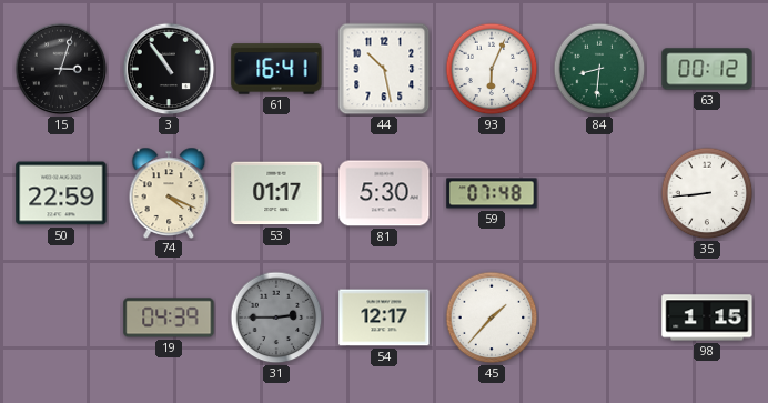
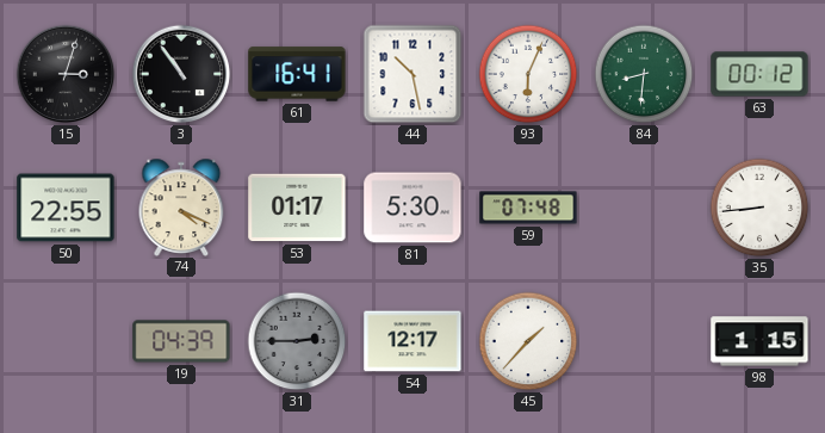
50: 22:59 -> 22:55 (66, 208)
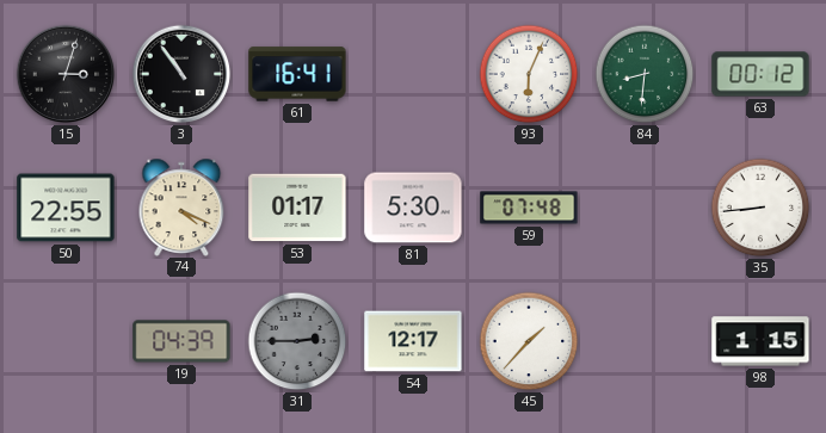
44: 10:28 -> none (412, 74)
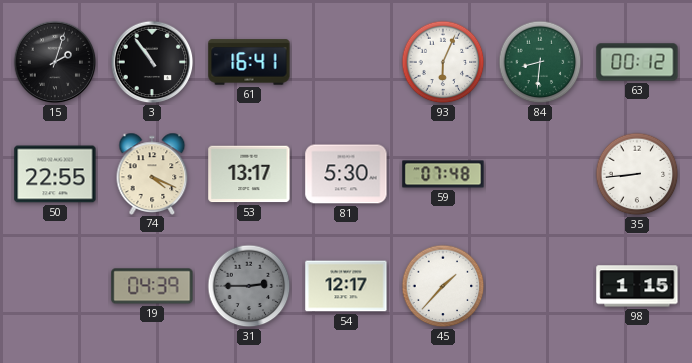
15: 3:03 -> 2:03 (55, 62)
53: 01:17 -> 13:17 (249, 174)
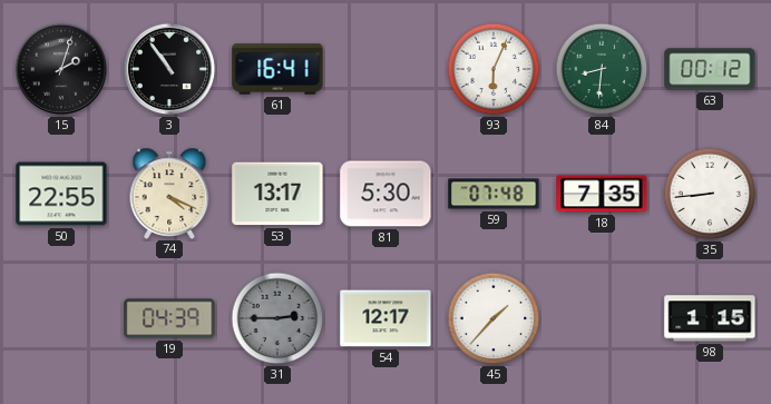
18: none -> 7:35 (602, 194)
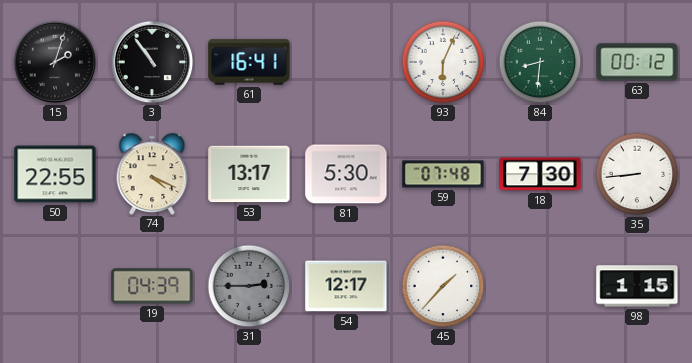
18: 7:35 -> 7:30 (540, 174)
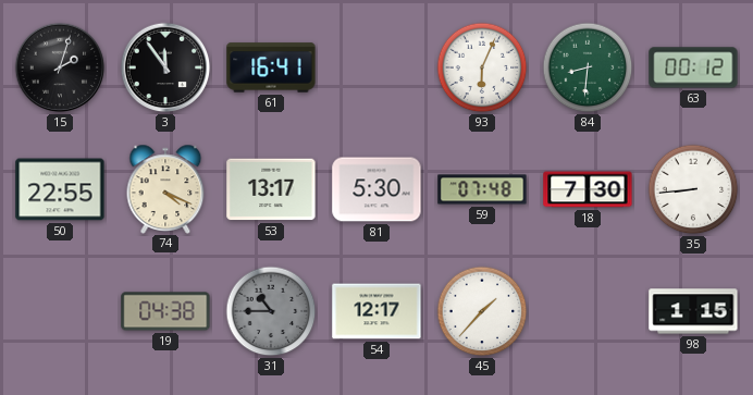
3: 10:54 -> 11:54 (165, 67)
19: 04:39 -> 04:38 (165, 311)
31: 2:45 -> 10:45 (271, 311)
